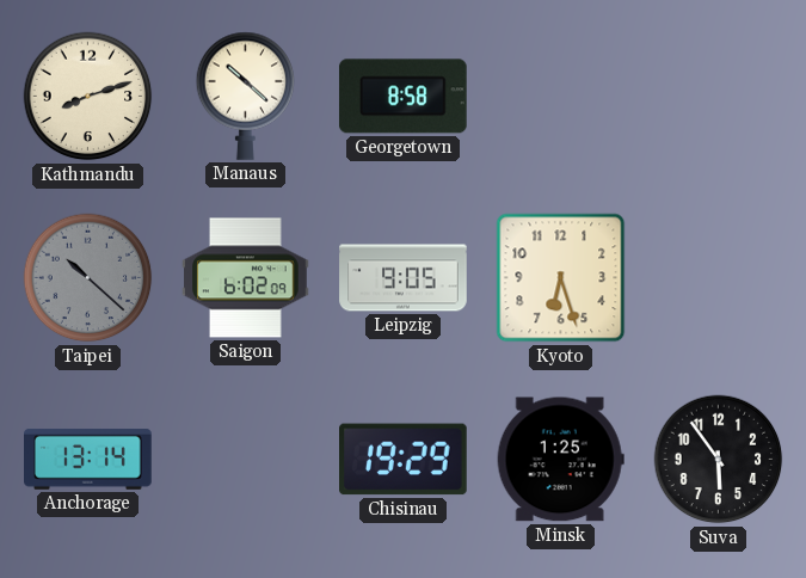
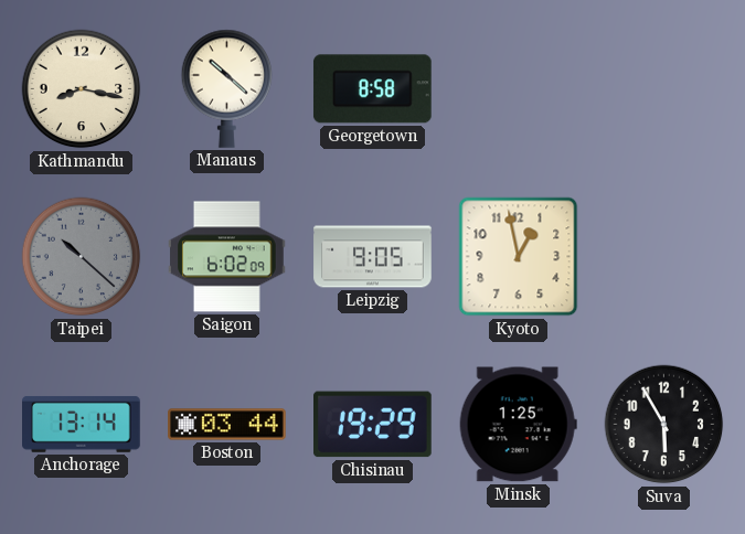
Kathmandu: 8:12 -> 8:17 (82, 89)
Kyoto: 6:27 -> 12:58 (519, 257)
Boston: none -> 03:44 (227, 425)
Suva: 5:54 -> 5:55 (664, 425)
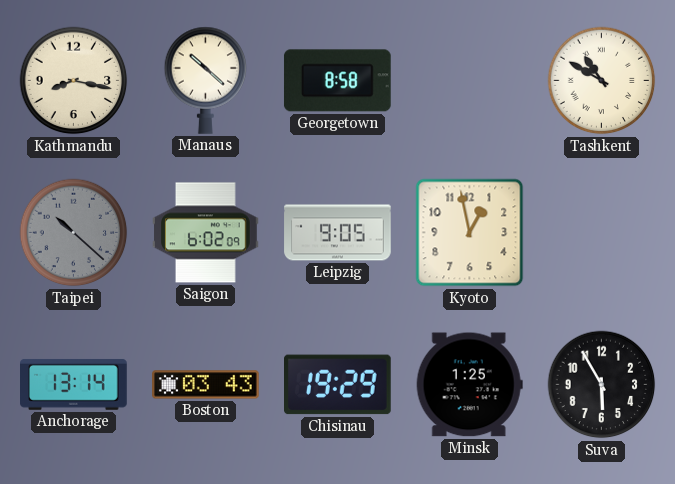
Tashkent: none -> 10:50 (602, 81)
Boston: 03:44 -> 03:43 (206, 385)
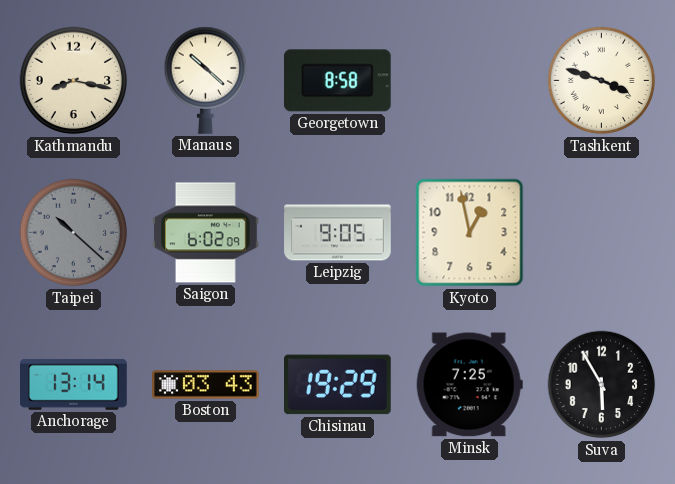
Tashkent: 10:50 -> 3:48 (602, 81)
Minsk: 1:25 -> 7:25 (469, 385)
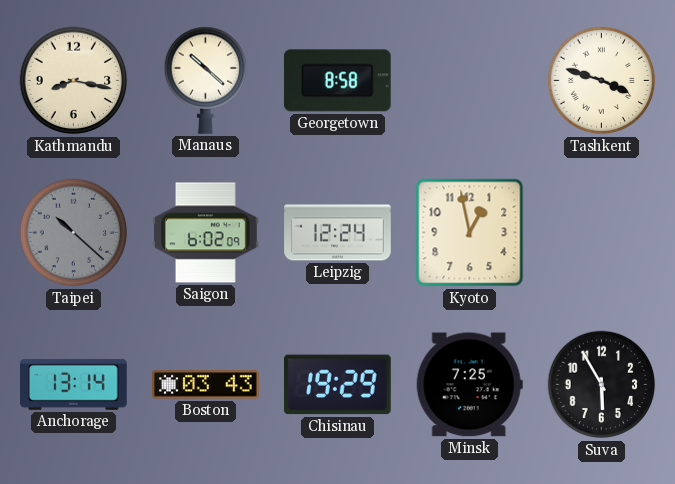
Leipzig: 9:05 -> 12:24 (338, 233)
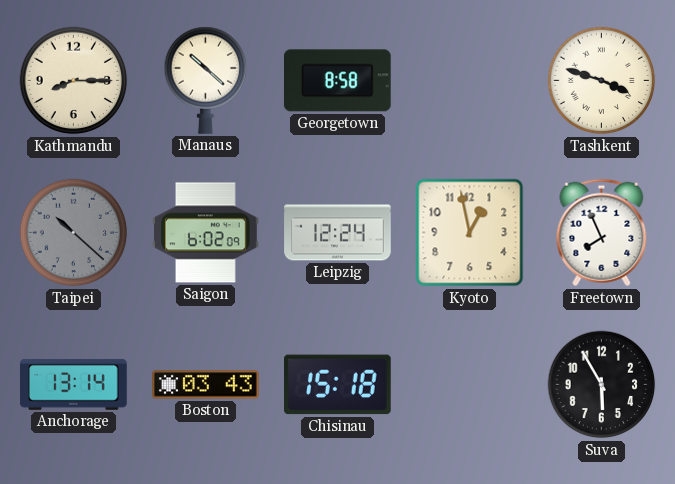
Kathmandu: 8:17 -> 8:15 (74, 81)
Freetown: none -> 7:56 (602, 233)
Chisinau: 19:29 -> 15:18 (338, 385)
Minsk: 7:25 -> none (469, 385)
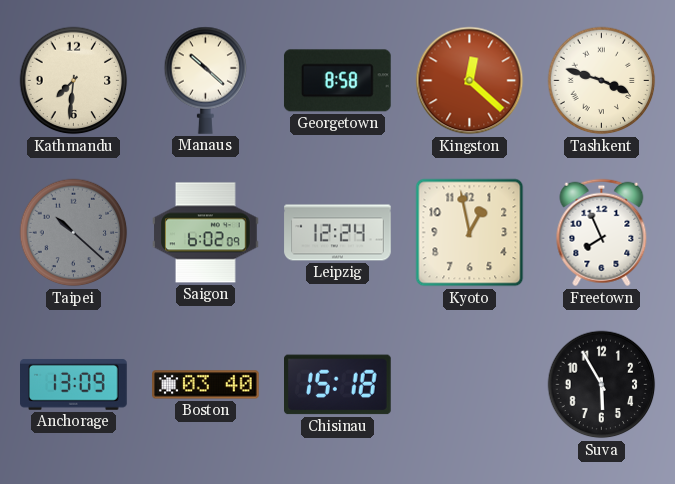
Kathmandu: 8:15 -> 7:31 (74, 81)
Kingston: none -> 12:22 (470, 81)
Anchorage: 13:14 -> 13:09 (74, 384)
Boston: 03:43 -> 03:40 (206, 385)
